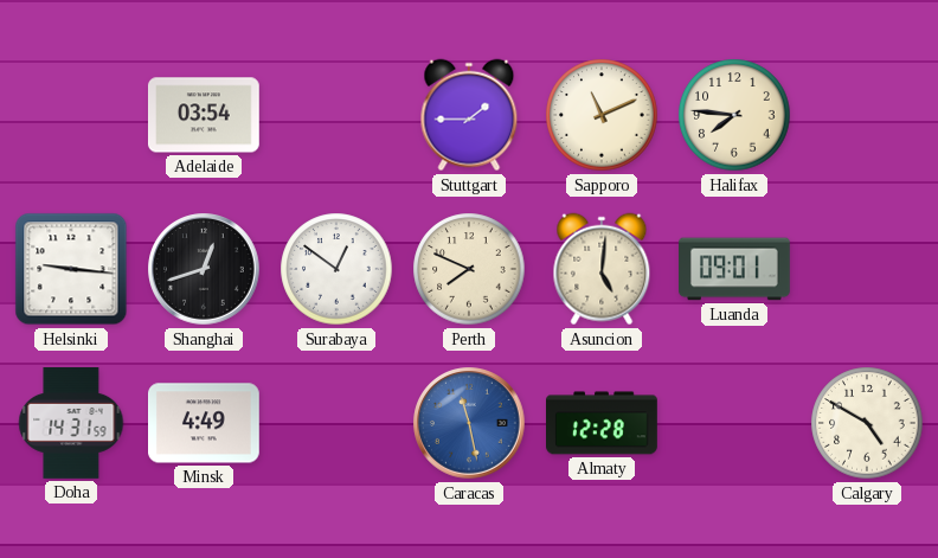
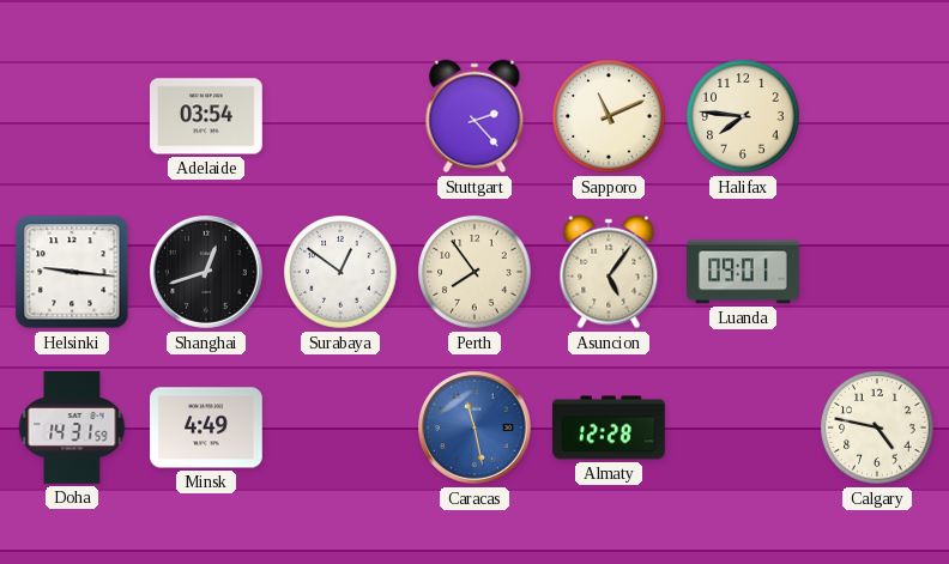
Stuttgart: 1:45 -> 2:23 (475, 116)
Perth: 7:49 -> 7:54 (475, 272)
Asuncion: 5:01 -> 5:06 (609, 272)
Calgary: 4:50 -> 4:47 (877, 427)
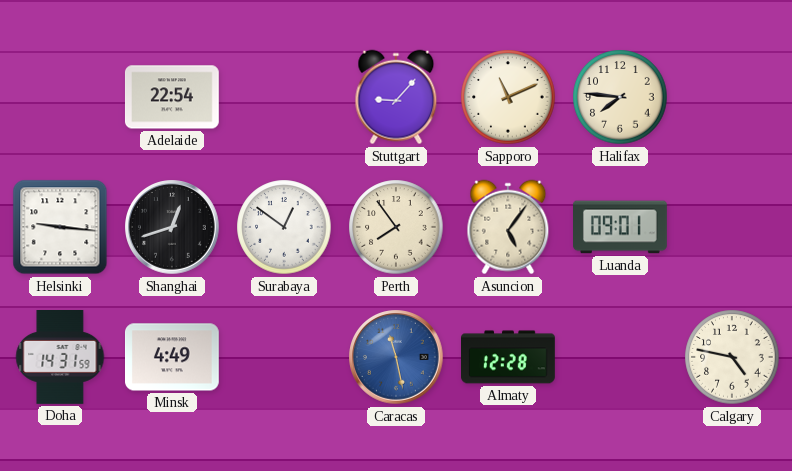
Adelaide: 03:54 -> 22:54 (172, 97)
Stuttgart: 2:23 -> 9:07 (396, 97)
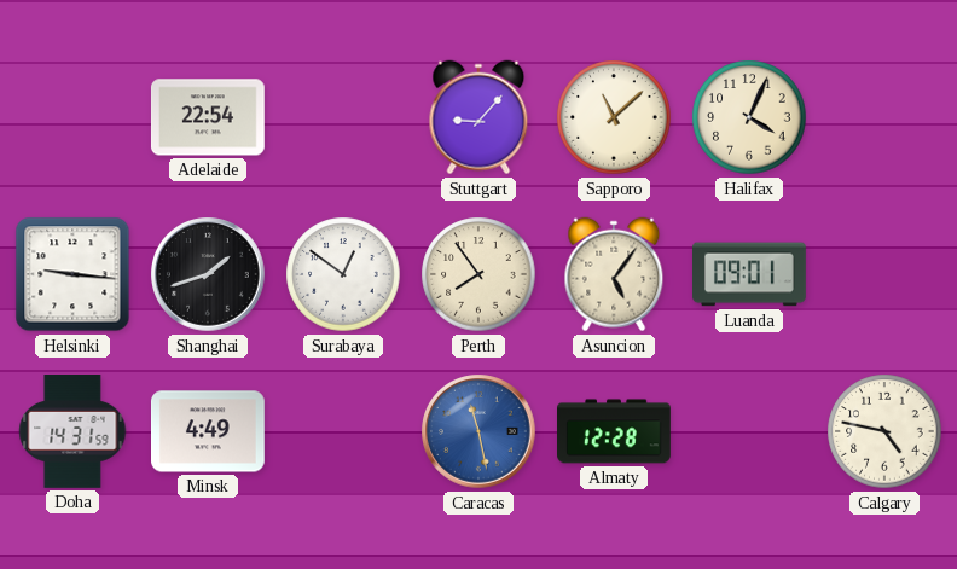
Sapporo: 11:11 -> 11:08 (614, 117)
Halifax: 7:46 -> 4:04 (749, 117)
Shanghai: 12:42 -> 1:42 (208, 274)
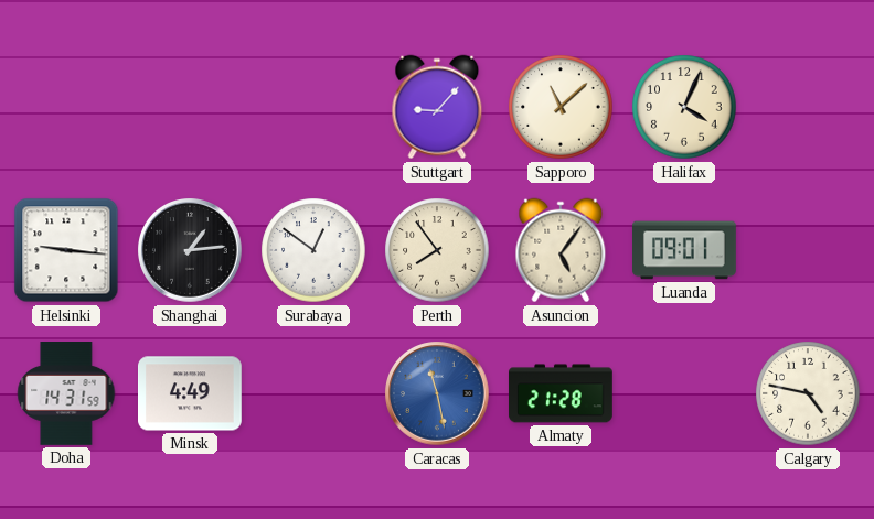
Adelaide: 22:54 -> none (208, 117)
Shanghai: 1:42 -> 1:14 (190, 250)
Almaty: 12:28 -> 21:28 (562, 393)
